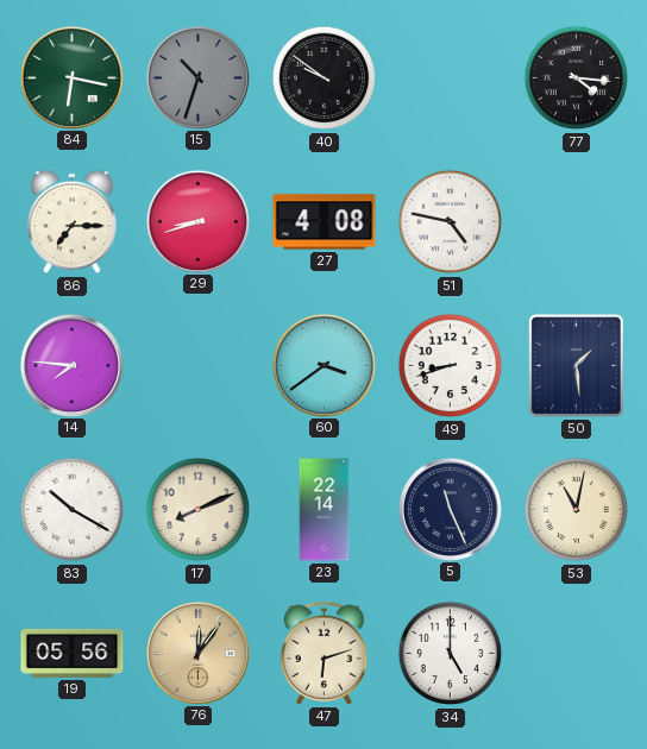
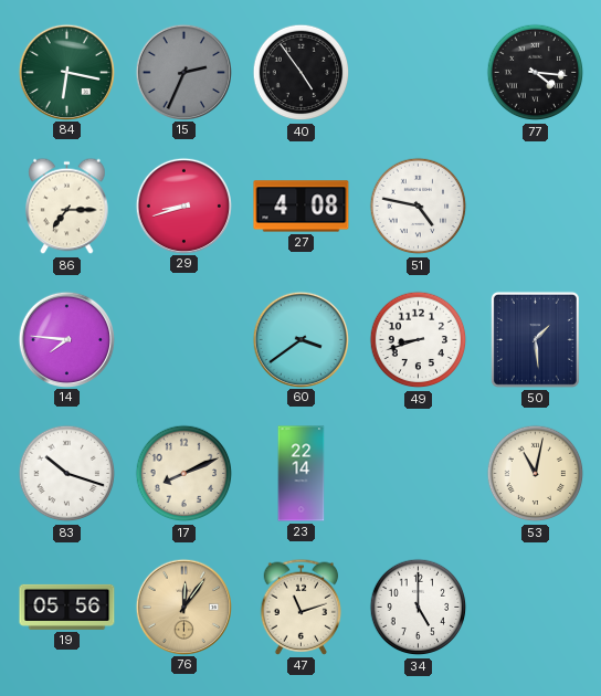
15: 10:33 -> 2:34 (183, 72)
40: 9:51 -> 4:54 (302, 73)
83: 10:20 -> 10:18 (67, 474)
5: 11:26 -> none (450, 509)
47: 6:12 -> 11:12 (302, 607)
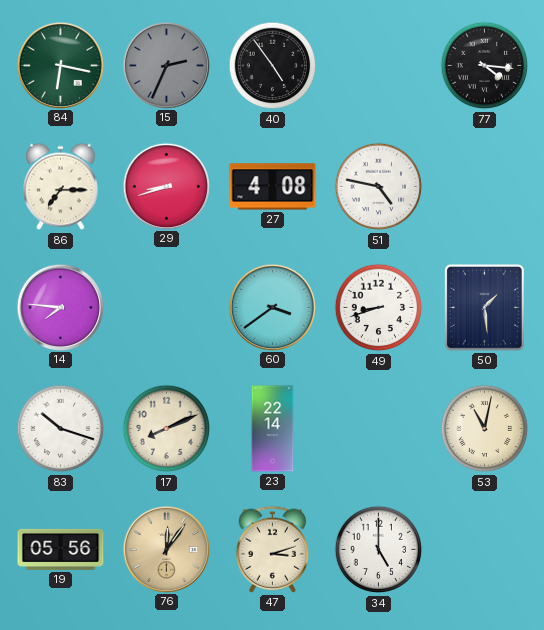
47: 11:12 -> 3:12 (273, 549)
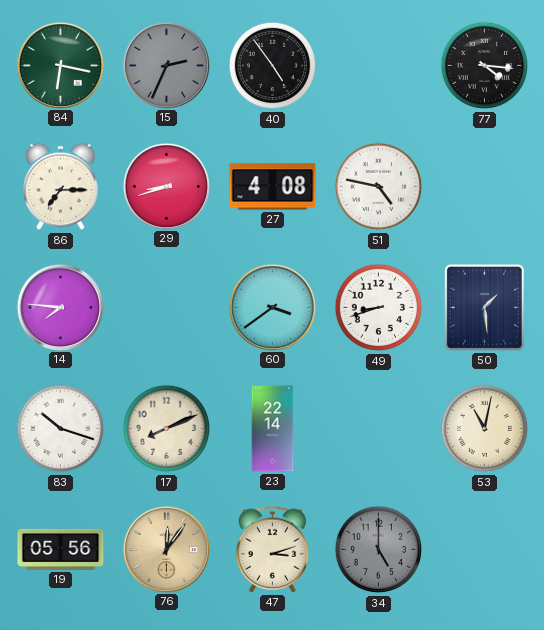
34 dial: white -> grey (379, 550)
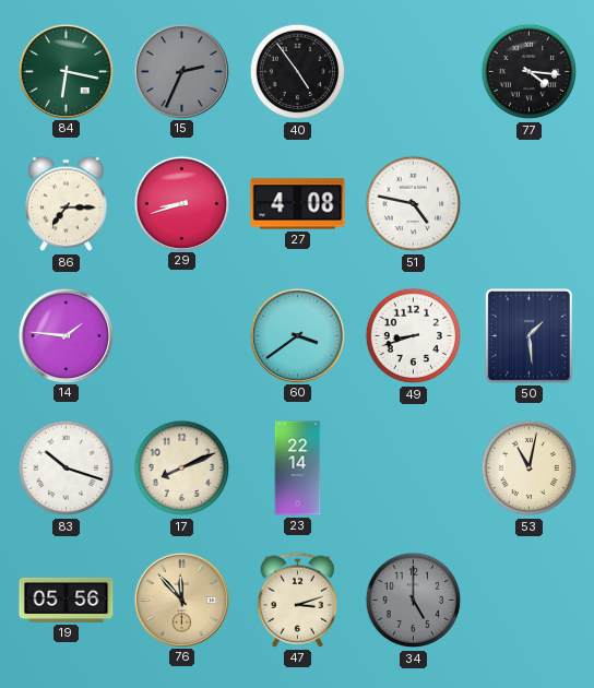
14: 7:46 -> 1:46 (66, 335)
76: 12:06 -> 11:53 (181, 600)
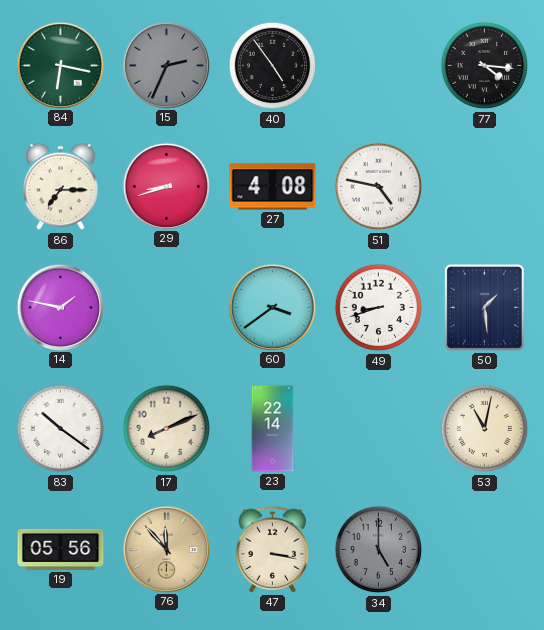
14: 1:46 -> 1:47 (60, 307)
83: 10:18 -> 10:21 (61, 429)
47: 3:12 -> 3:17 (273, 549)
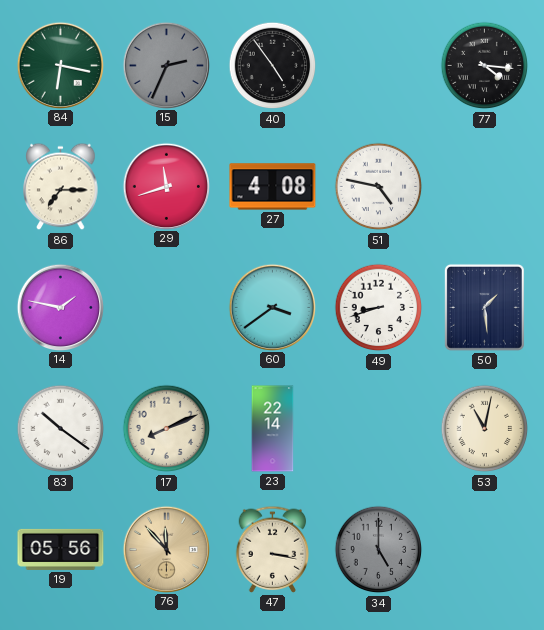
29: 8:42 -> 11:42 (166, 186)
